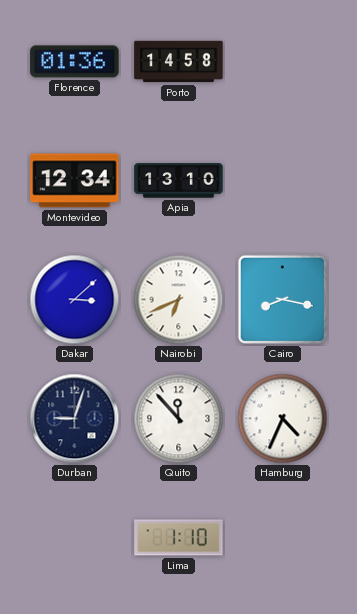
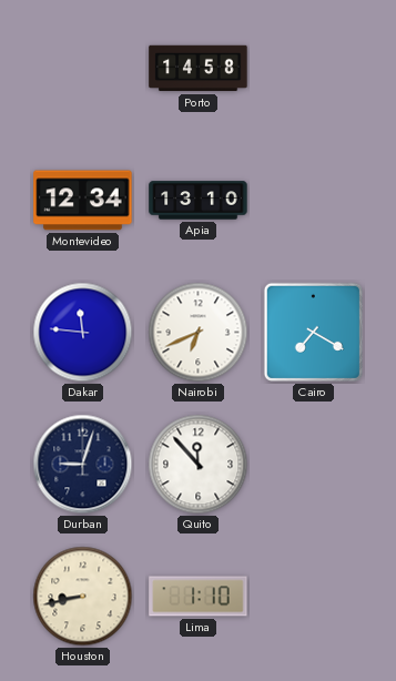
Florence: 01:36 -> none (75, 62)
Dakar: 3:08 -> 11:46 (83, 333)
Cairo: 8:17 -> 7:20 (313, 332)
Hamburg: 4:34 -> none (283, 419)
Houston: none -> 8:43 (83, 597)
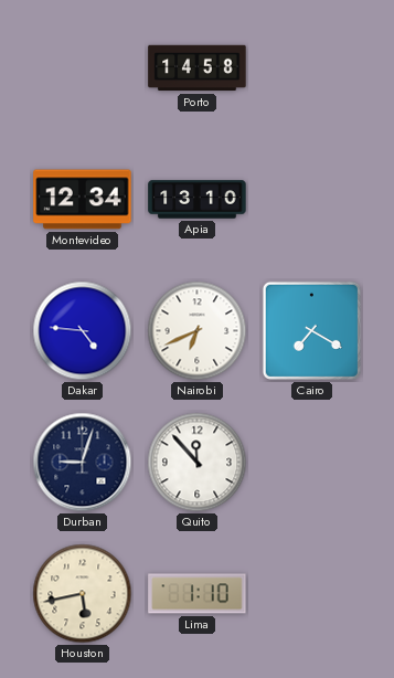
Dakar: 11:46 -> 4:46 (83, 331)
Houston: 8:43 -> 5:43 (83, 594)
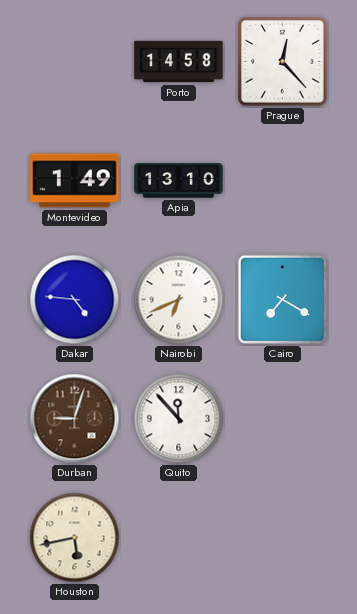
Prague: none -> 12:23 (283, 62)
Montevideo: 12:34 -> 1:49 (75, 181)
Durban dial: navy -> brown (75, 419)
Lima: 1:10 -> none (198, 594)
